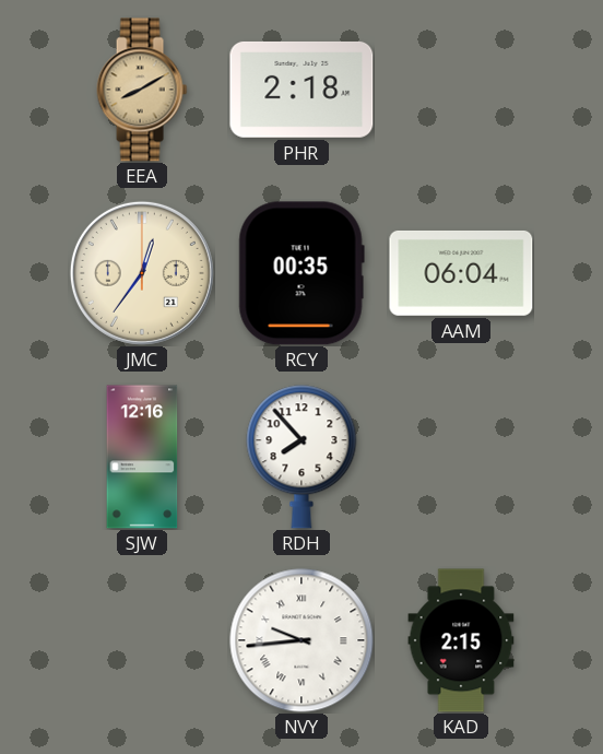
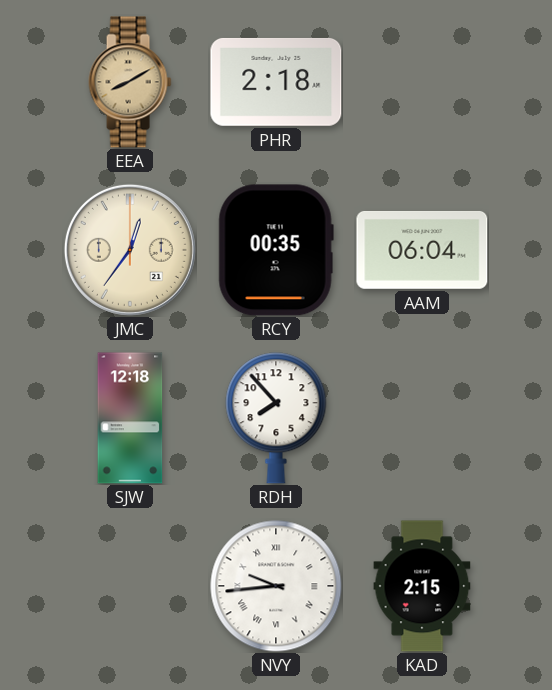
SJW: 12:16 -> 12:18 (130, 418)
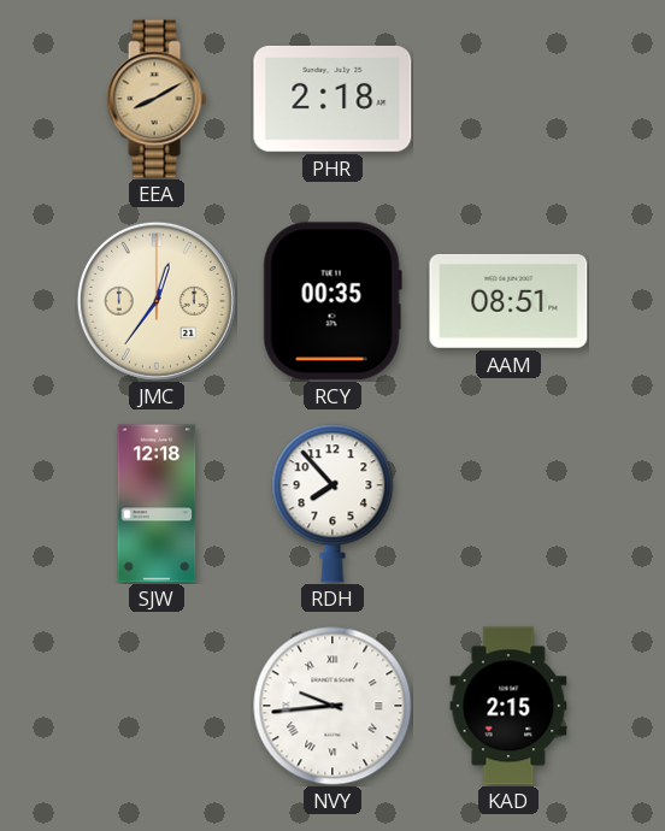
AAM: 06:04 -> 08:51 (508, 301)
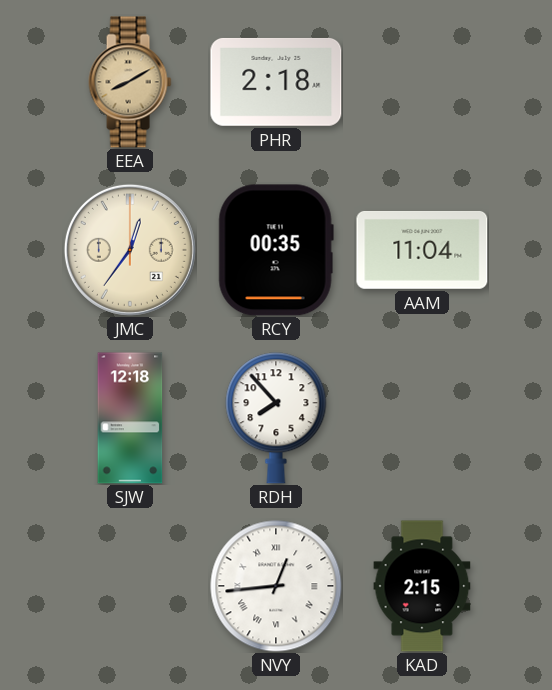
AAM: 08:51 -> 11:04 (422, 250)
NVY: 9:44 -> 12:44 (276, 586)
